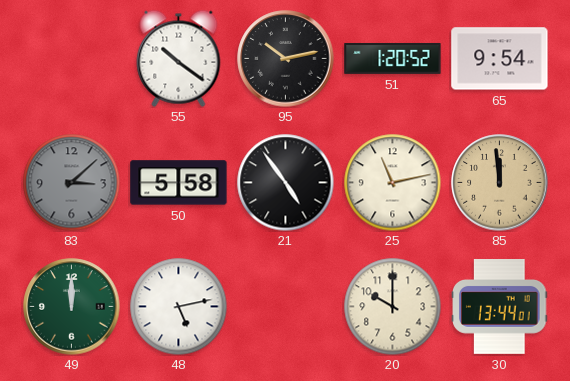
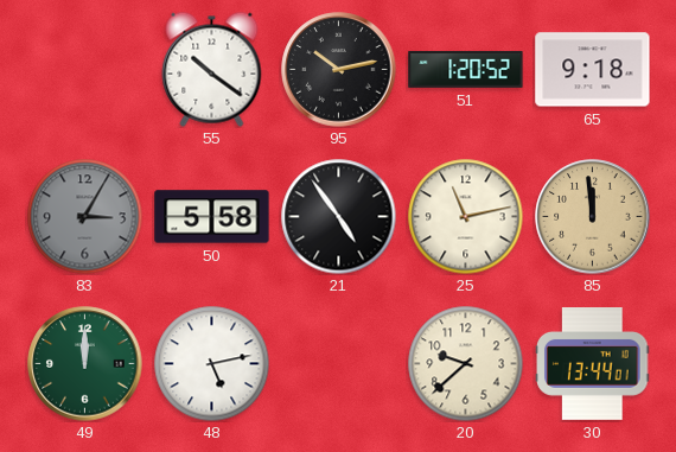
65: 9:54 -> 9:18 (593, 70)
83: 3:08 -> 3:05 (84, 216)
20: 10:00 -> 9:38 (465, 363)
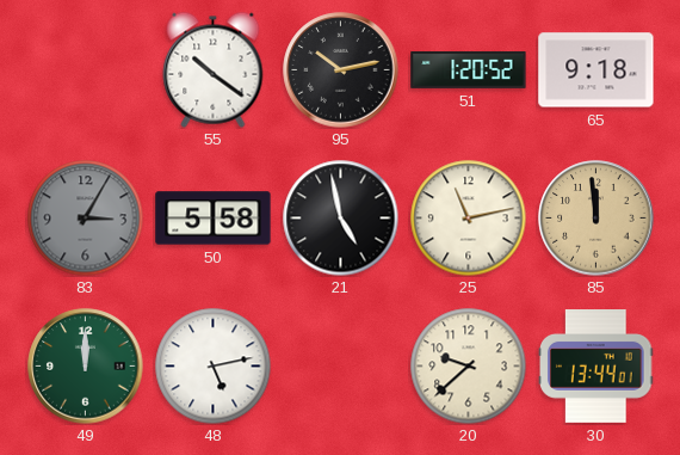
21: 4:54 -> 4:58 (340, 217)
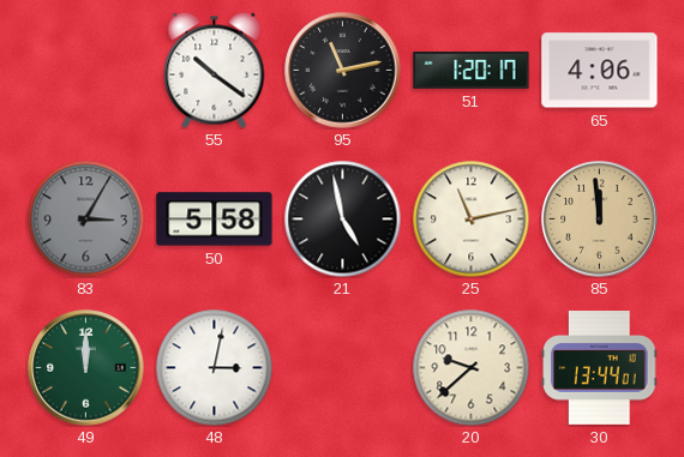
95: 10:13 -> 11:13 (343, 71)
51: 1:20:52 -> 1:20:17 (472, 70)
65: 9:18 -> 4:06 (600, 71)
48: 5:13 -> 3:02 (214, 367)
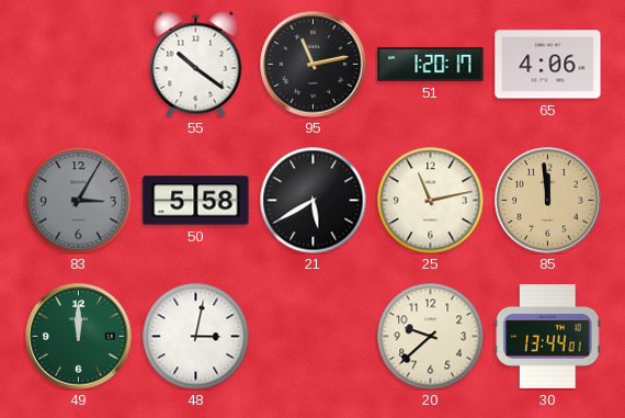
21: 4:58 -> 5:40 (312, 200)
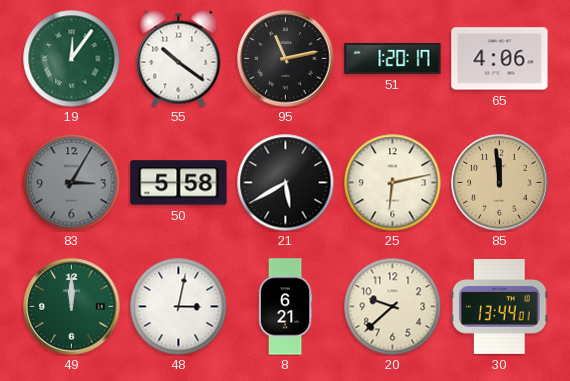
19: none -> 12:06 (71, 58)
25: 11:13 -> 6:13 (392, 182)
8: none -> 6:21 (285, 307)
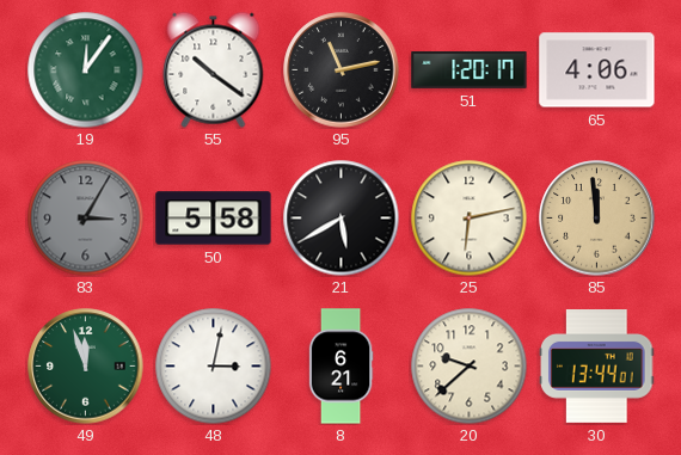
49: 12:00 -> 11:57 (86, 367)
